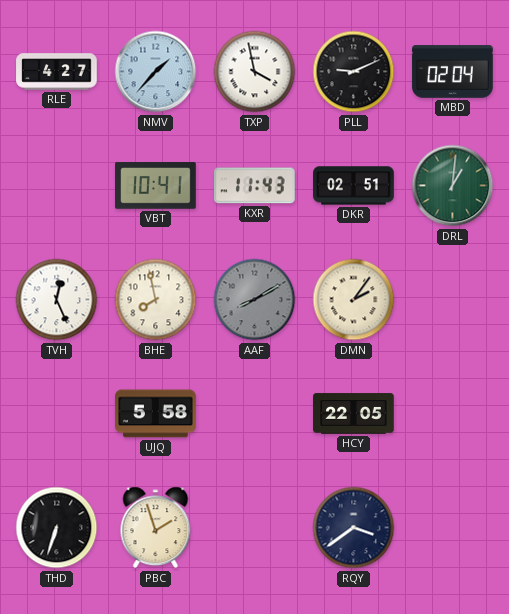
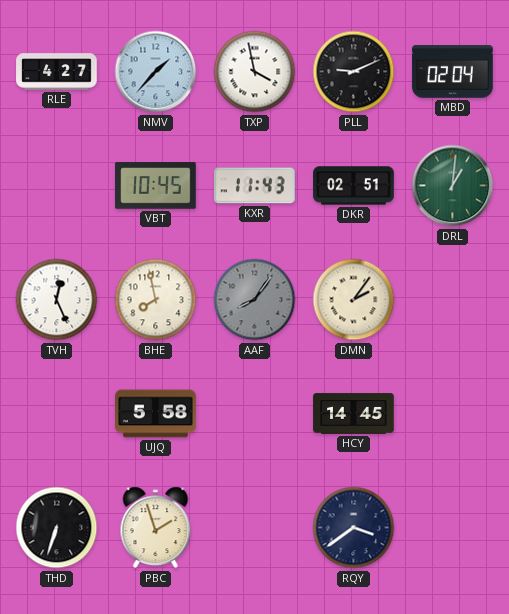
VBT: 10:41 -> 10:45 (156, 186)
AAF: 8:10 -> 8:06 (255, 300)
HCY: 22:05 -> 14:45 (354, 414)
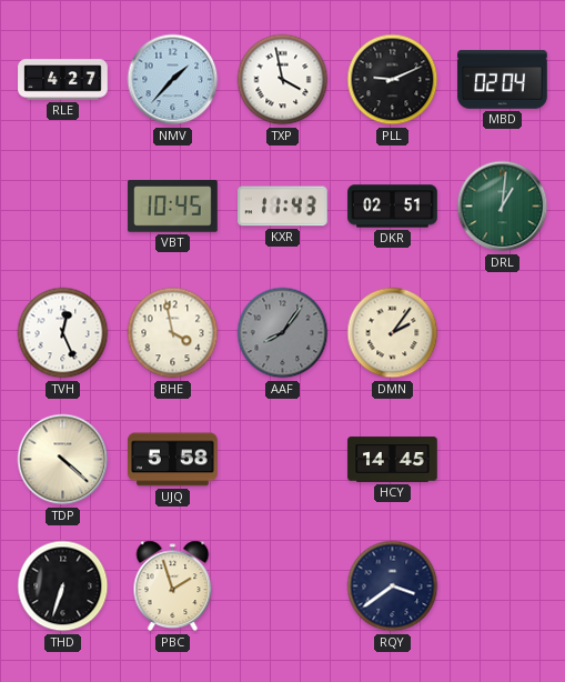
BHE: 7:58 -> 3:58 (173, 333)
TDP: none -> 4:22 (63, 460)
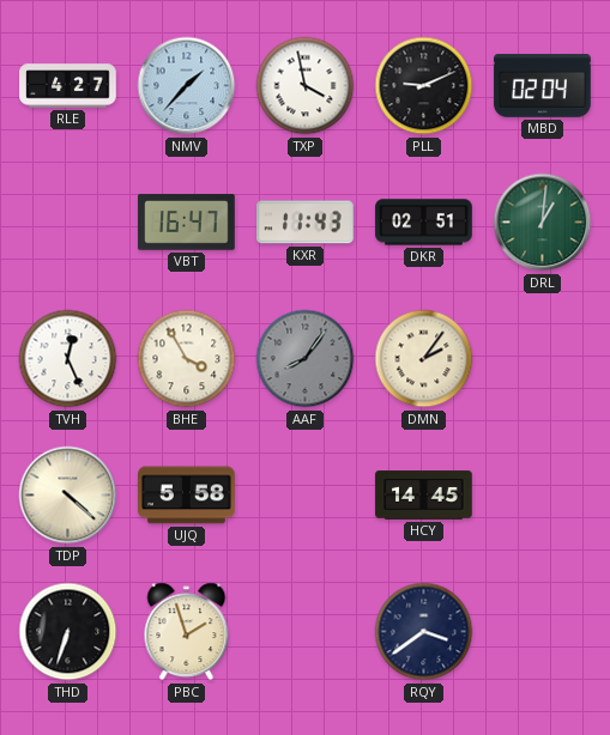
VBT: 10:45 -> 16:47 (187, 223)
BHE: 3:58 -> 3:55 (187, 359)
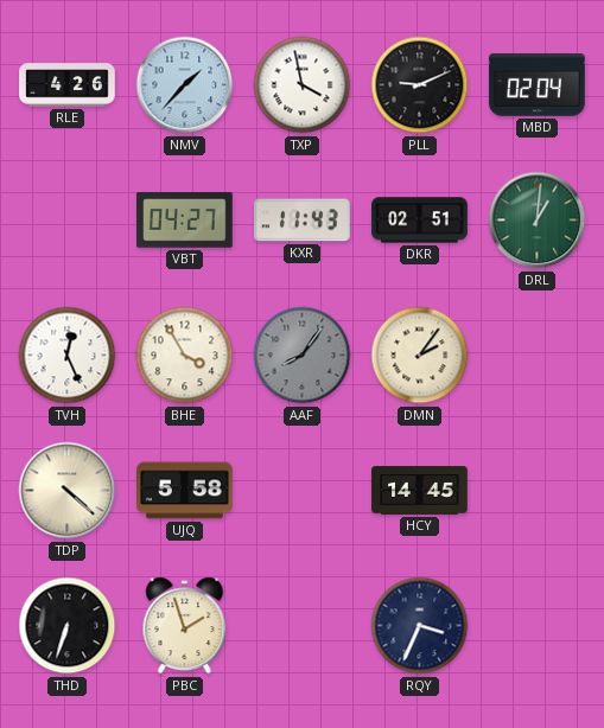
RLE: 4:27 -> 4:26 (68, 85)
VBT: 16:47 -> 04:27 (185, 221)
RQY: 3:39 -> 3:34 (420, 626)
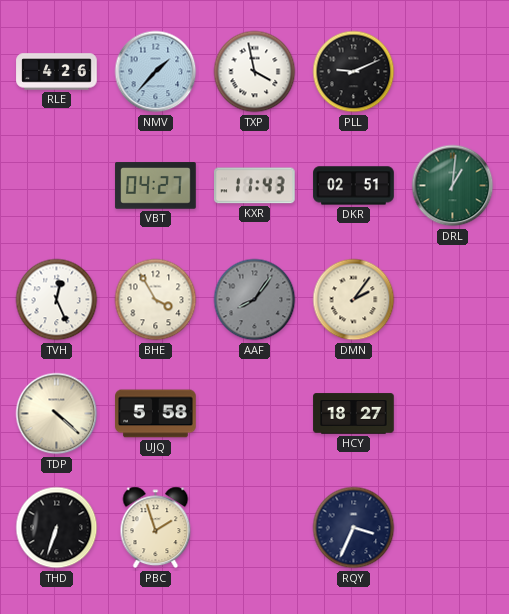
MBD: 02:04 -> none (538, 85)
HCY: 14:45 -> 18:27 (354, 414)
